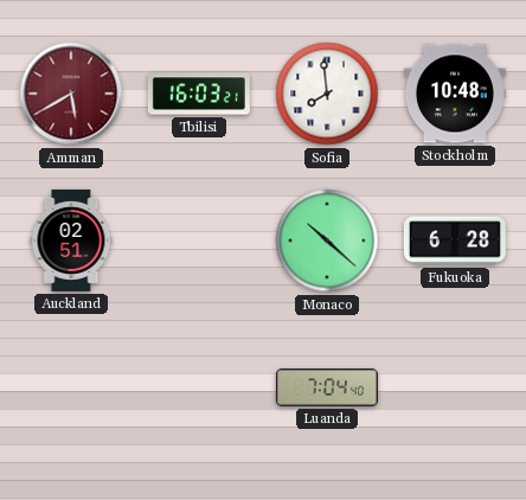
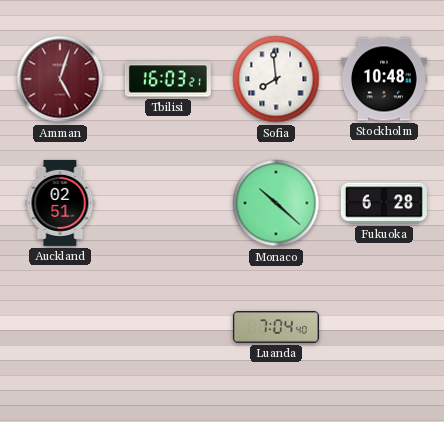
Amman: 5:40 -> 5:03 (60, 79)
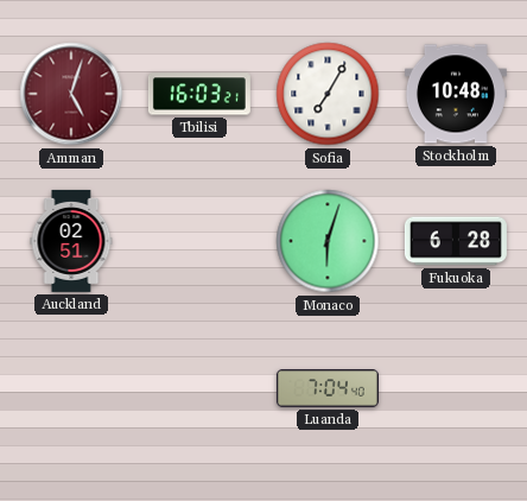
Sofia: 7:59 -> 7:05 (328, 94)
Monaco: 10:22 -> 6:03 (328, 241)
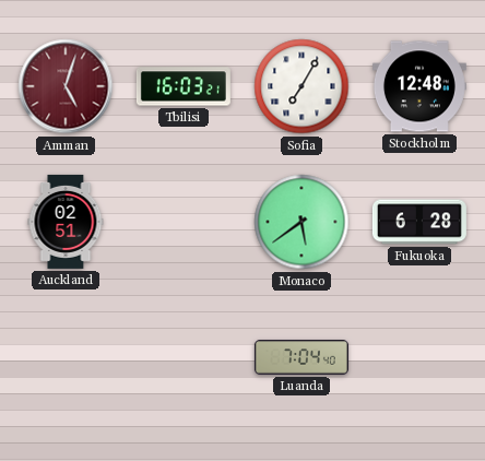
Stockholm: 10:48 -> 12:48 (419, 86)
Monaco: 6:03 -> 5:39 (301, 222)
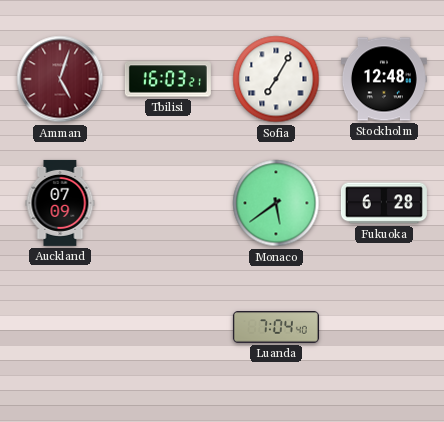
Auckland: 02:51 -> 07:09 (60, 203)
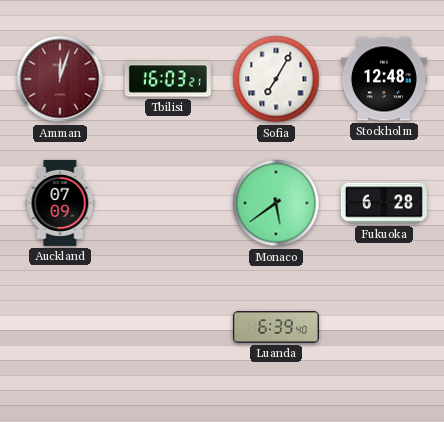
Amman: 5:03 -> 12:03 (60, 79)
Luanda: 7:04 -> 6:39 (276, 327)
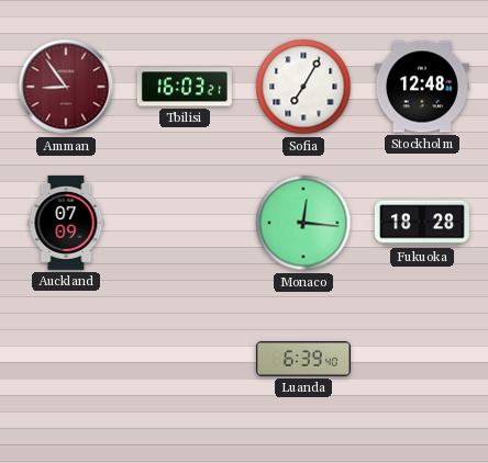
Amman: 12:03 -> 8:54 (66, 87)
Monaco: 5:39 -> 12:16 (303, 223)
Fukuoka: 6:28 -> 18:28 (422, 223)
